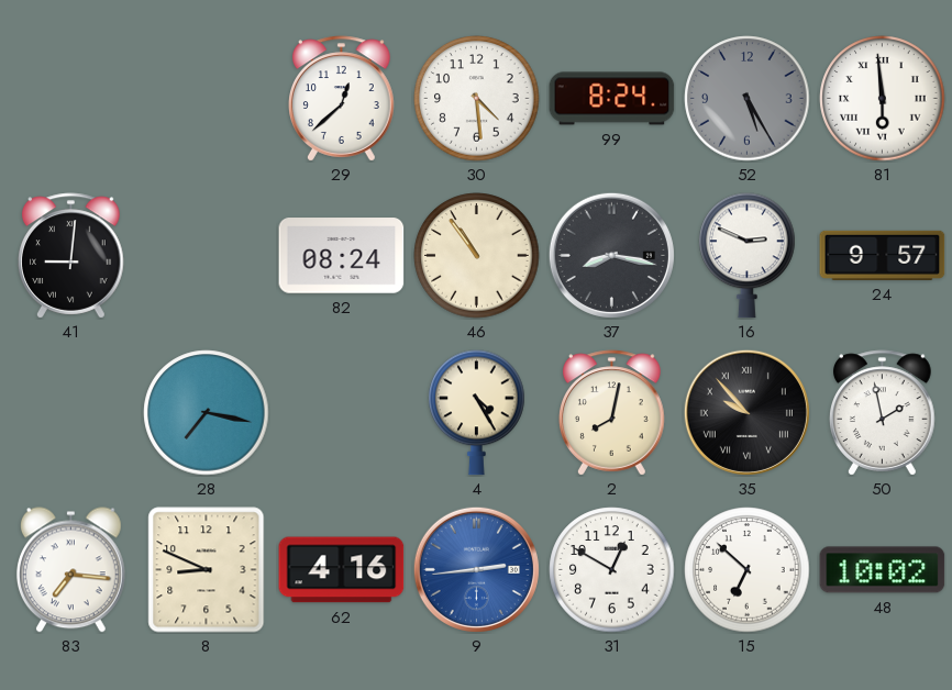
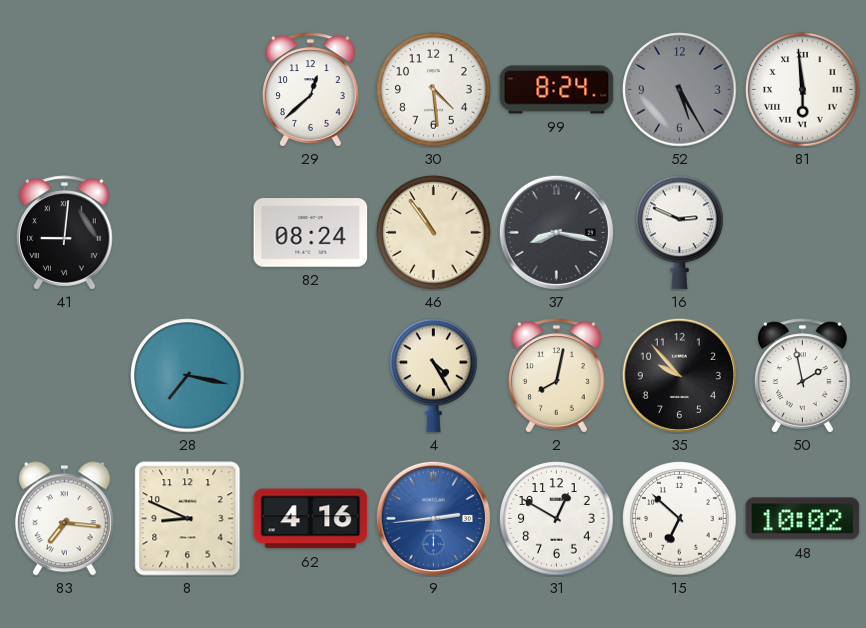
24: 9:57 -> none (883, 255)
35 numerals: Roman -> Arabic (679, 375)
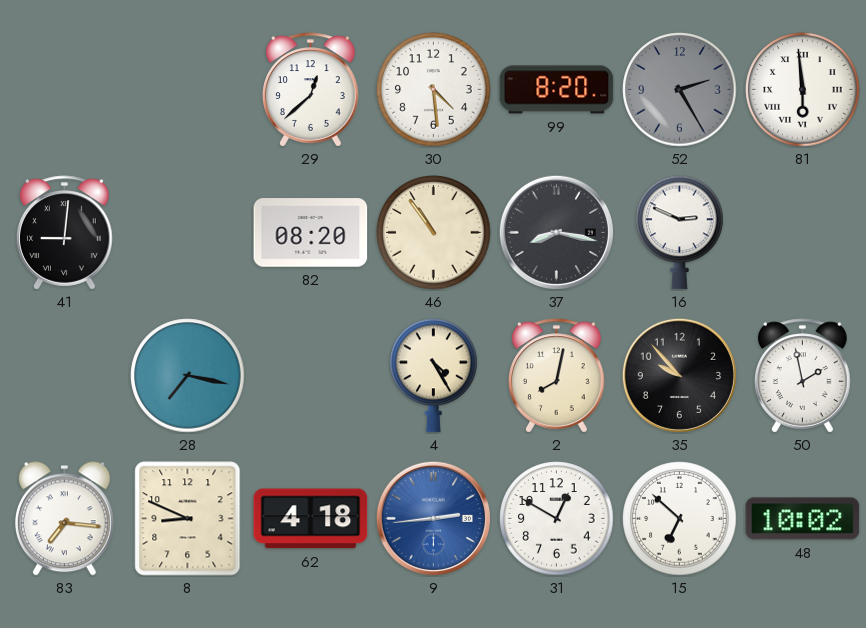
99: 8:24 -> 8:20 (557, 90)
52: 5:25 -> 2:25 (680, 90)
82: 08:24 -> 08:20 (311, 233)
62: 4:16 -> 4:18 (311, 519)
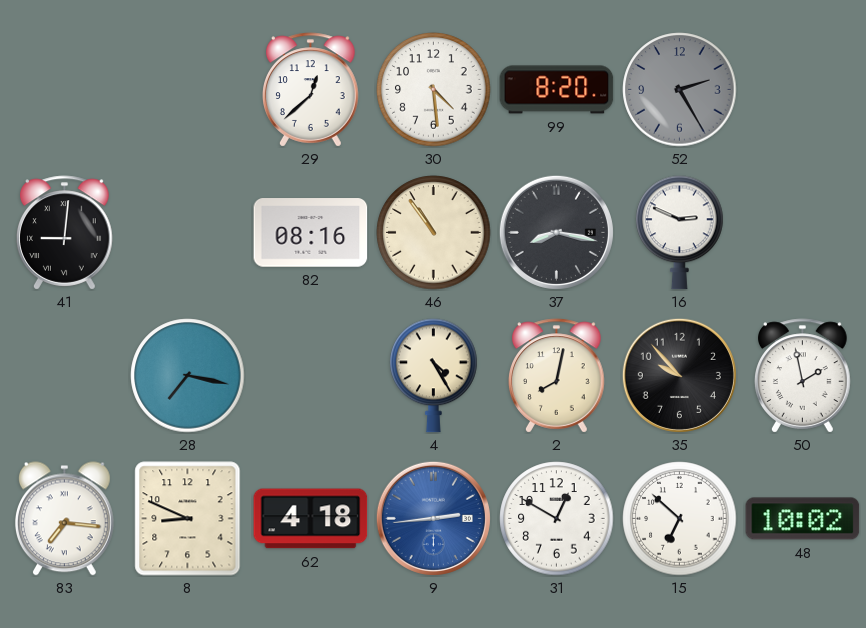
81: 5:59 -> none (803, 90)
82: 08:20 -> 08:16 (311, 233)
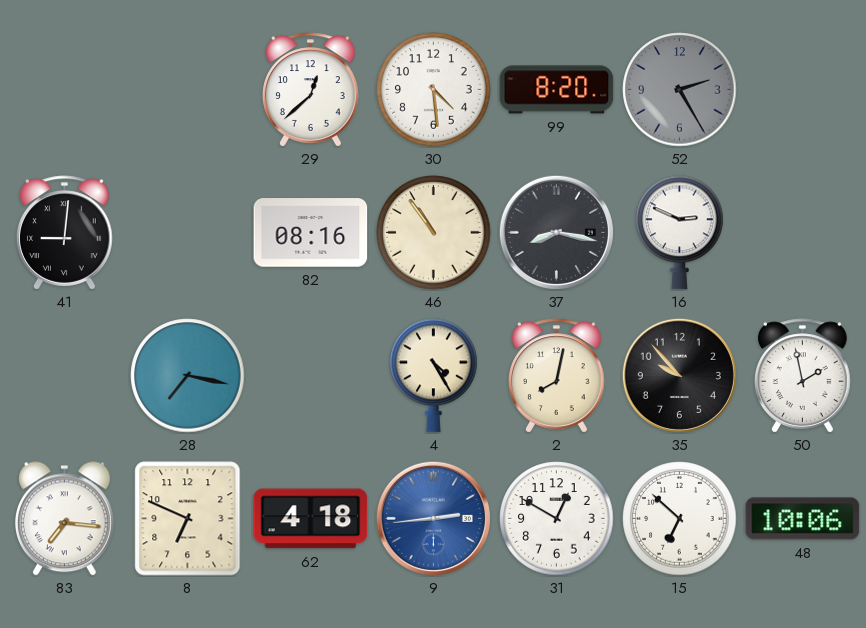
8: 8:49 -> 6:49 (188, 519)
48: 10:02 -> 10:06 (803, 519)
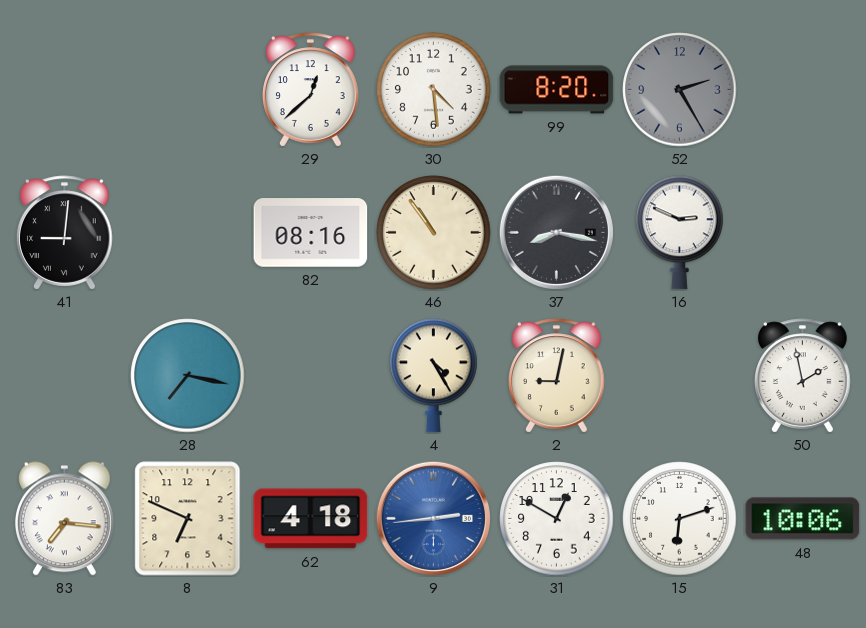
2: 8:02 -> 9:02 (557, 376)
35: 9:53 -> none (679, 375)
15: 6:52 -> 6:12 (680, 519)
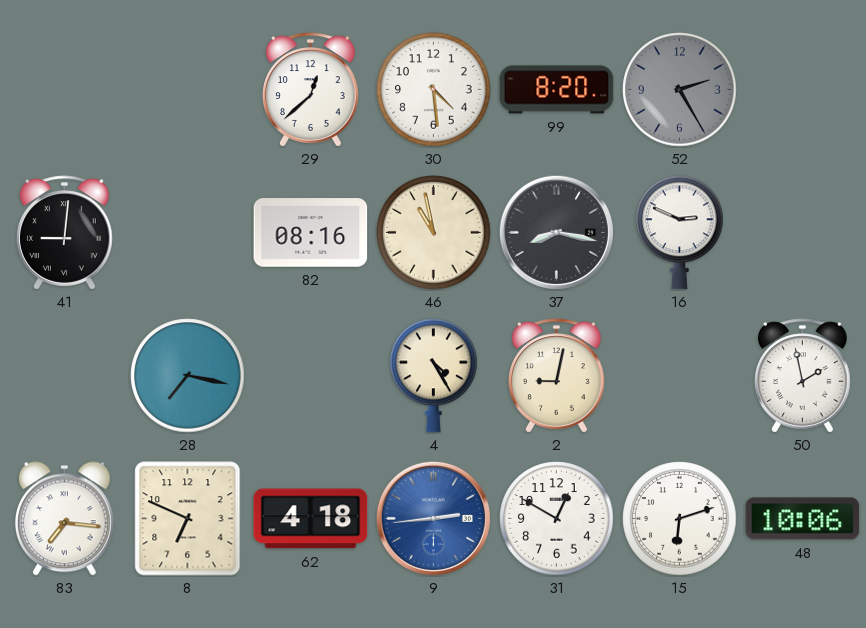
46: 10:54 -> 10:58 (434, 233)
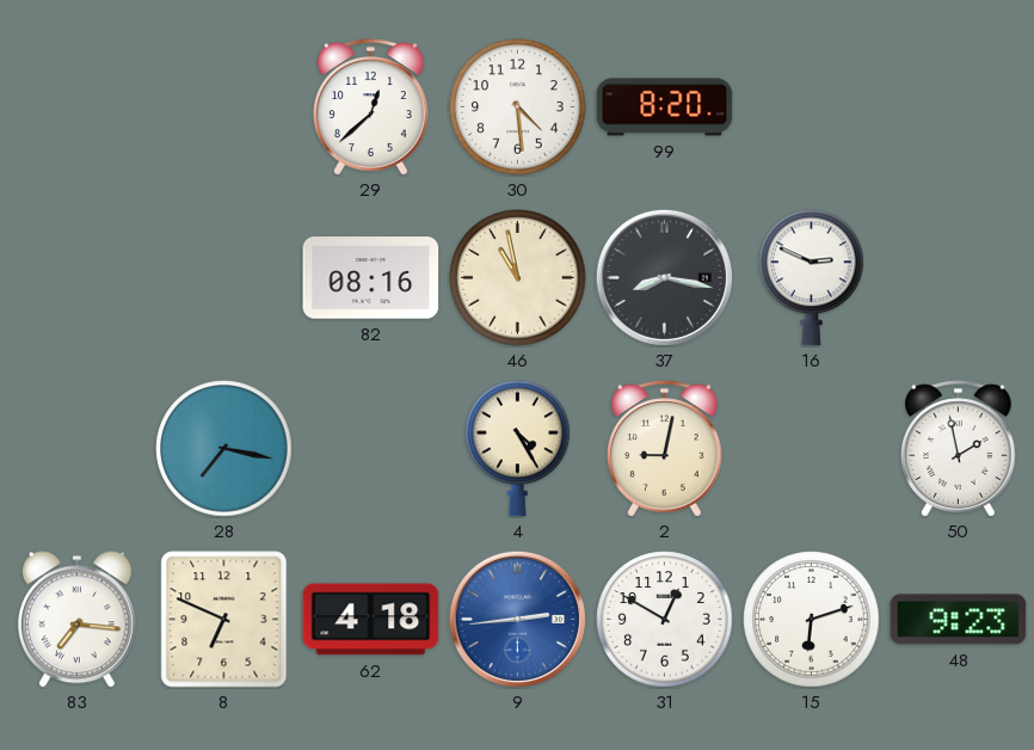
52: 2:25 -> none (680, 90)
41: 9:01 -> none (65, 233)
48: 10:06 -> 9:23 (959, 620)
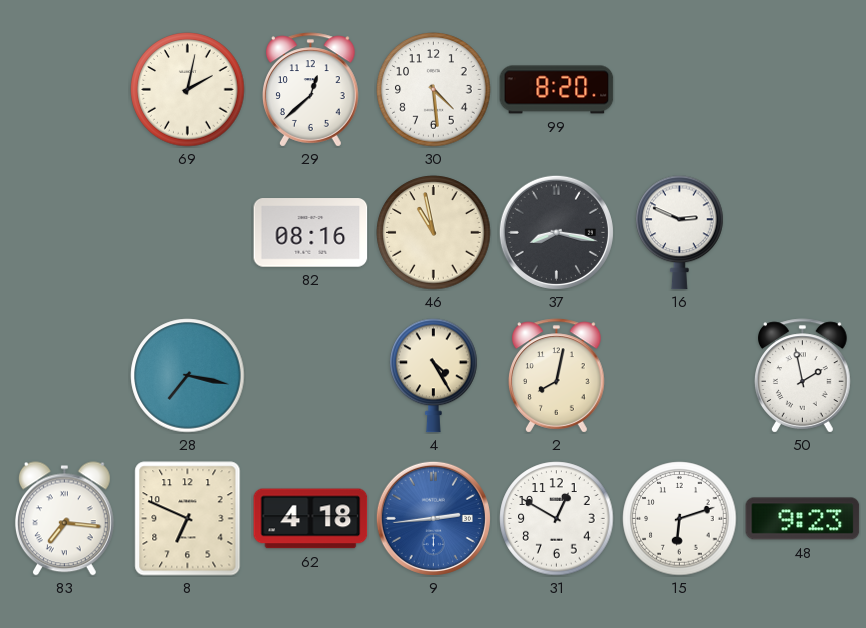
69: none -> 2:02 (188, 90)
2: 9:02 -> 8:02 (557, 376)
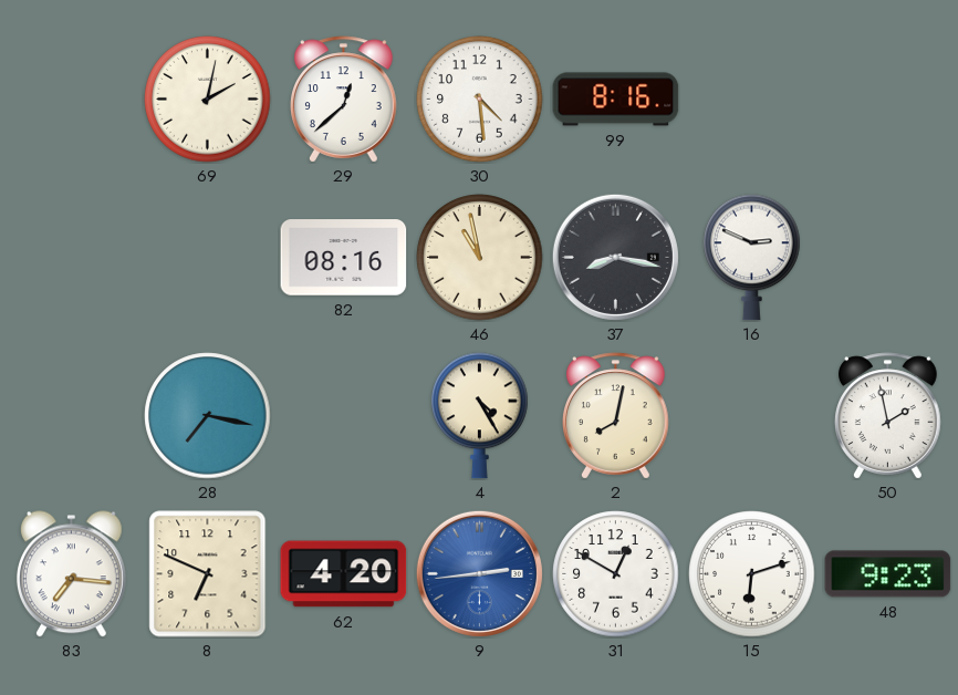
99: 8:20 -> 8:16 (616, 100)
62: 4:18 -> 4:20 (344, 574)
